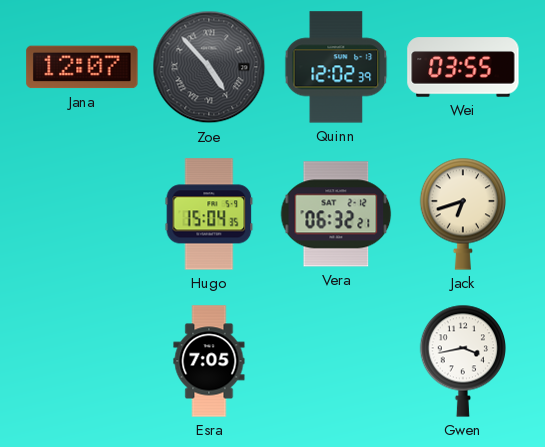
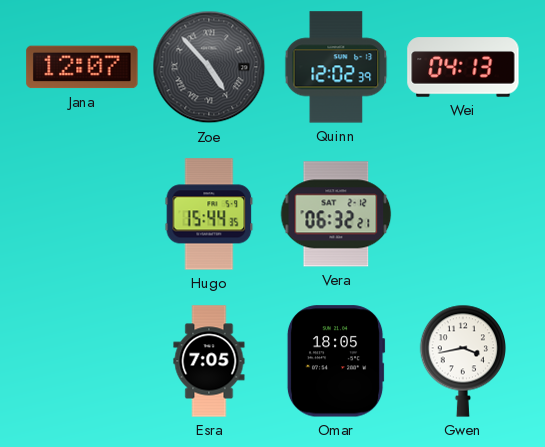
Wei: 03:55 -> 04:13 (463, 67)
Hugo: 15:04 -> 15:44 (209, 214)
Jack: 6:42 -> none (462, 214)
Omar: none -> 18:05 (336, 361)
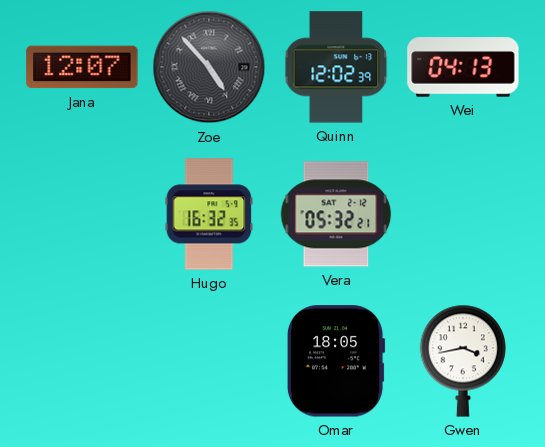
Hugo: 15:44 -> 16:32 (209, 214)
Vera: 06:32 -> 05:32 (336, 214)
Esra: 7:05 -> none (209, 361)
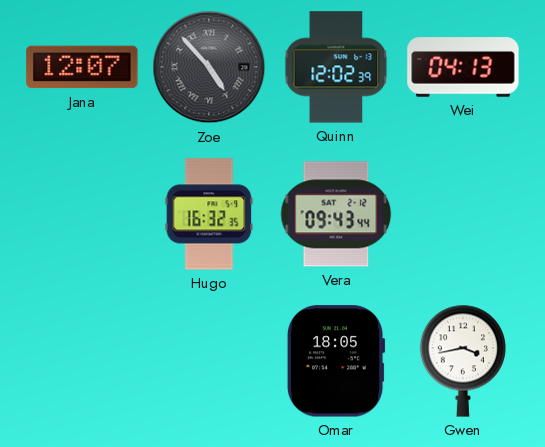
Vera: 05:32 -> 09:43 (336, 214)
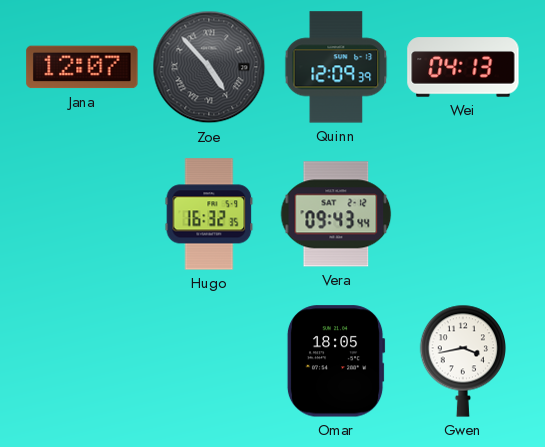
Quinn: 12:02 -> 12:09 (336, 67)
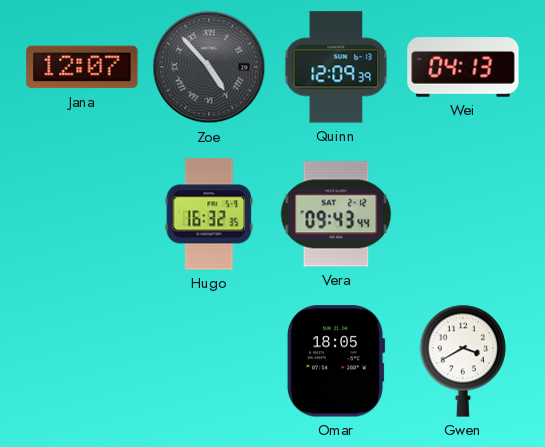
Gwen: 3:43 -> 3:40 (462, 361)
